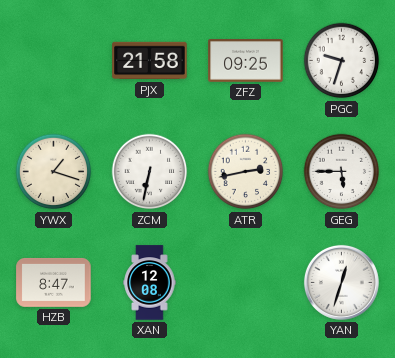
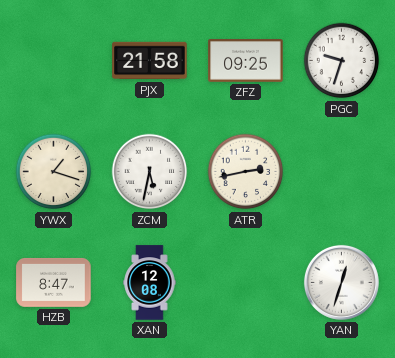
ZCM: 6:32 -> 5:32 (150, 172)
GEG: 5:45 -> none (342, 172)
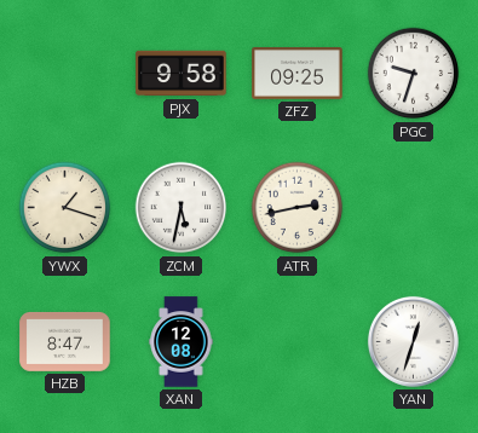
PJX: 21:58 -> 9:58 (182, 74)
